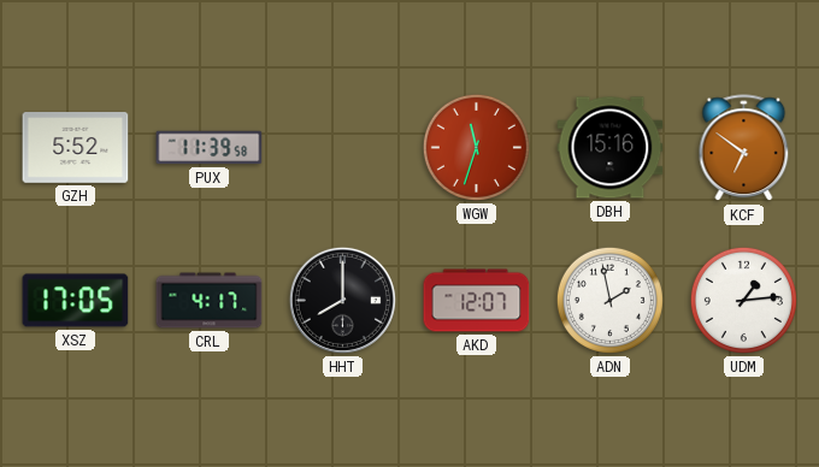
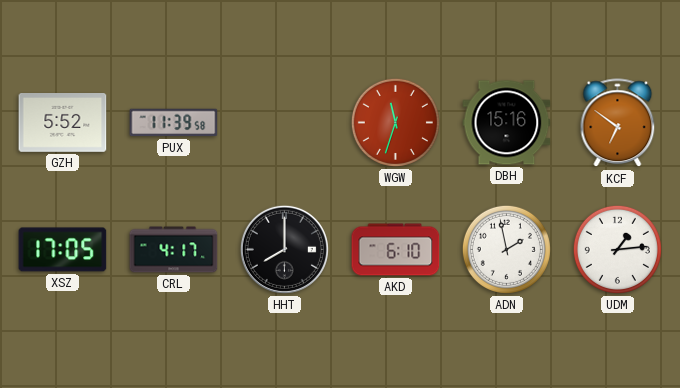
AKD: 12:07 -> 6:10 (396, 250)
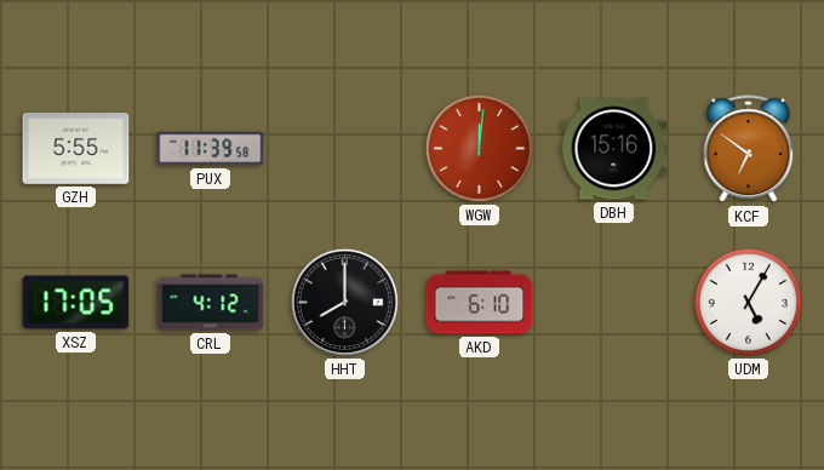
GZH: 5:52 -> 5:55 (76, 149)
WGW: 11:33 -> 12:01 (479, 148)
CRL: 4:17 -> 4:12 (211, 303)
ADN: 1:58 -> none (506, 249)
UDM: 1:14 -> 5:05 (748, 302)
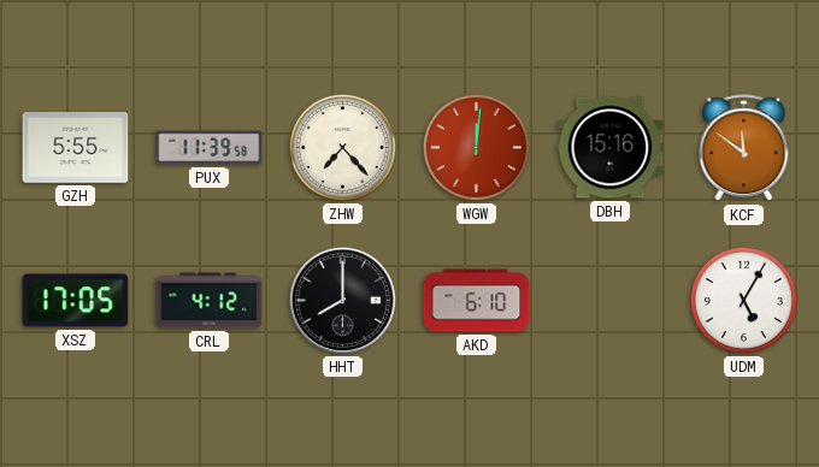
ZHW: none -> 7:23 (342, 147)
KCF: 6:51 -> 11:51 (744, 148)
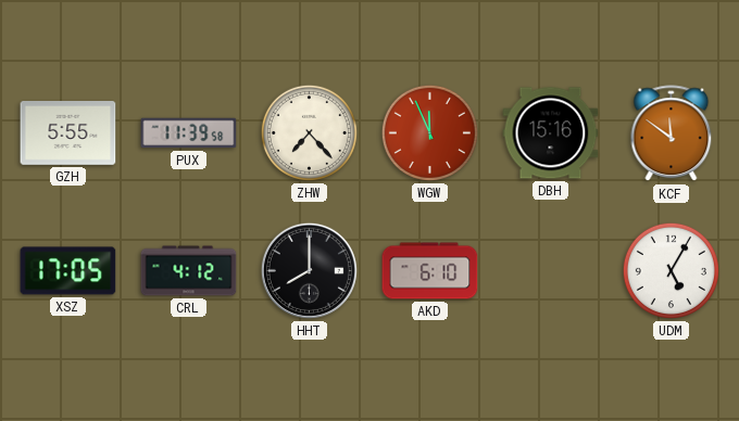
WGW: 12:01 -> 11:56 (429, 132)
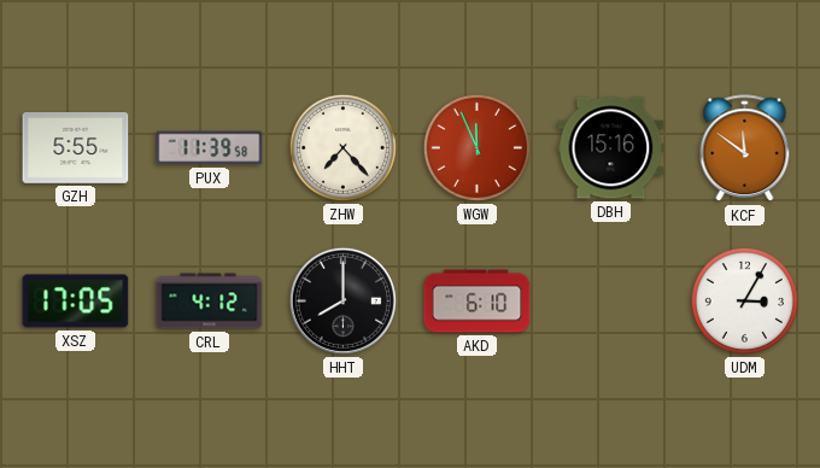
UDM: 5:05 -> 3:05 (744, 300)
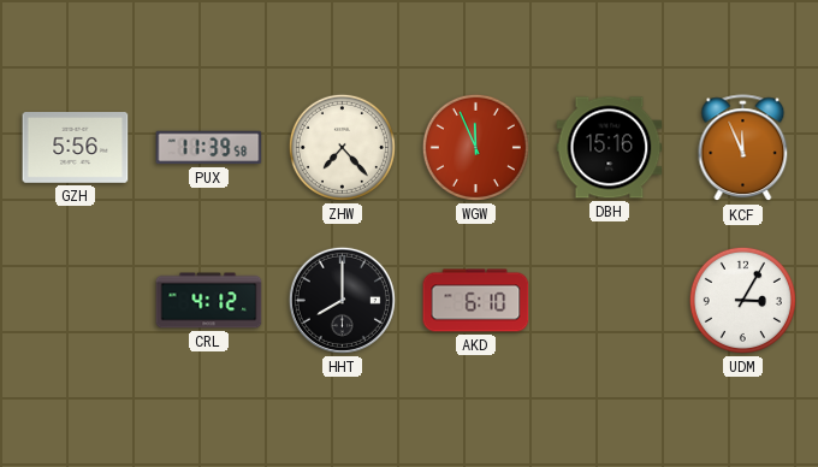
GZH: 5:55 -> 5:56 (76, 148)
KCF: 11:51 -> 11:56 (743, 148)
XSZ: 17:05 -> none (76, 302)
